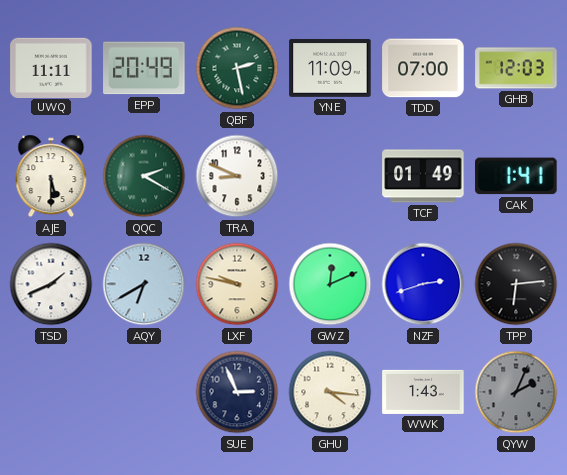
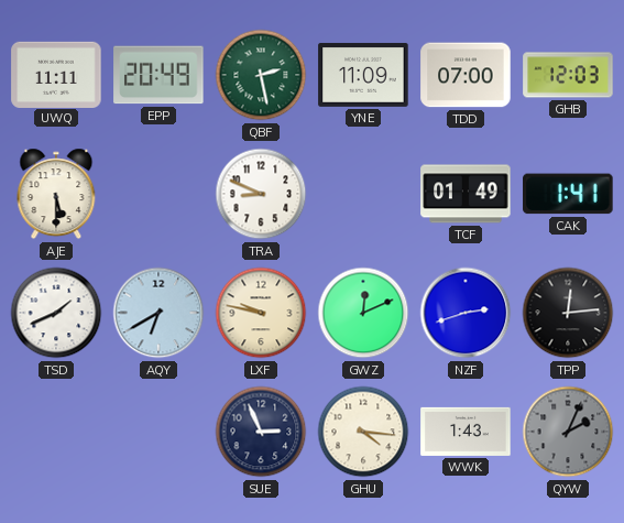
QQC: 2:20 -> none (144, 176)
TPP: 6:14 -> 12:14 (568, 313)
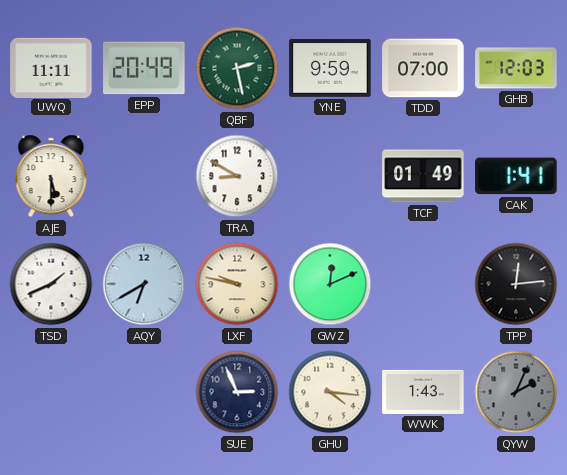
YNE: 11:09 -> 9:59 (330, 68)
TRA: 8:49 -> 8:50 (237, 176)
NZF: 2:42 -> none (466, 313)
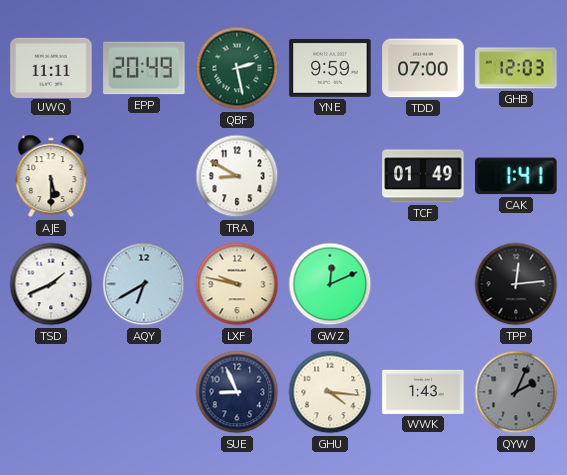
SUE: 2:56 -> 8:56 (237, 392)
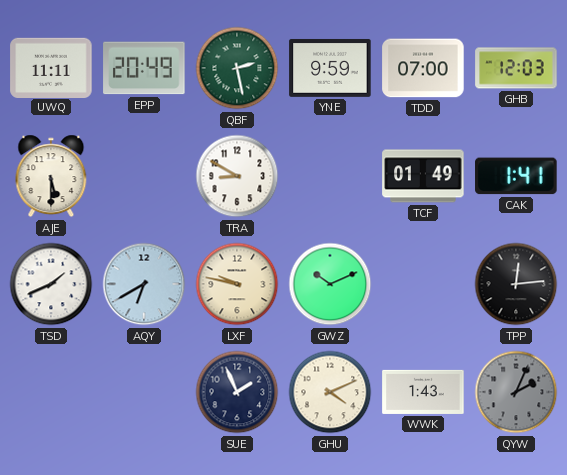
GWZ: 12:11 -> 10:11 (330, 284)
SUE: 8:56 -> 1:56 (237, 392)
GHU: 4:16 -> 4:11 (330, 392)
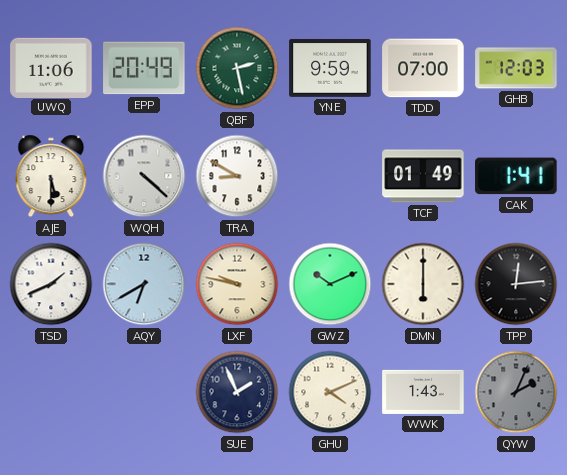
UWQ: 11:11 -> 11:06 (51, 67)
WQH: none -> 4:22 (144, 176)
DMN: none -> 6:00 (423, 284)
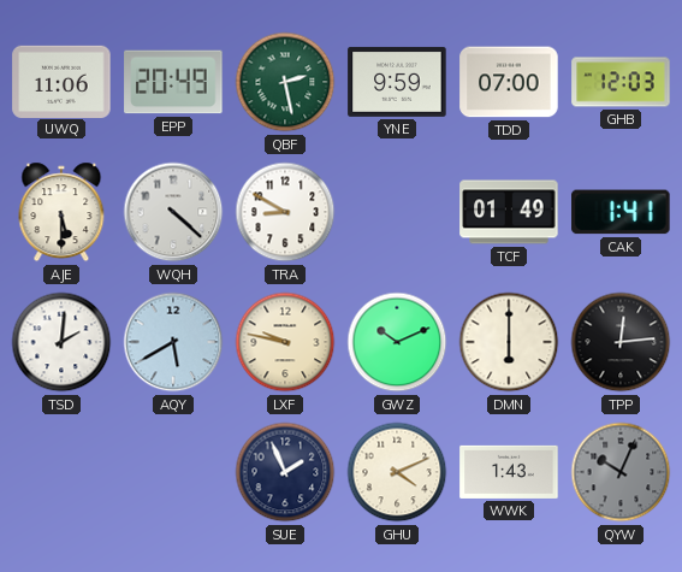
TSD: 1:41 -> 2:01 (61, 342)
AQY: 6:40 -> 5:40 (173, 342)
QYW: 2:04 -> 10:04 (621, 472)
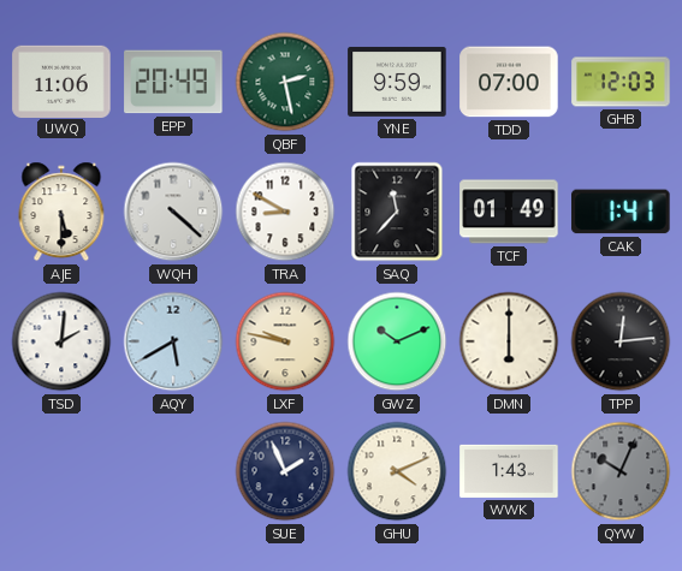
SAQ: none -> 11:37 (397, 212)
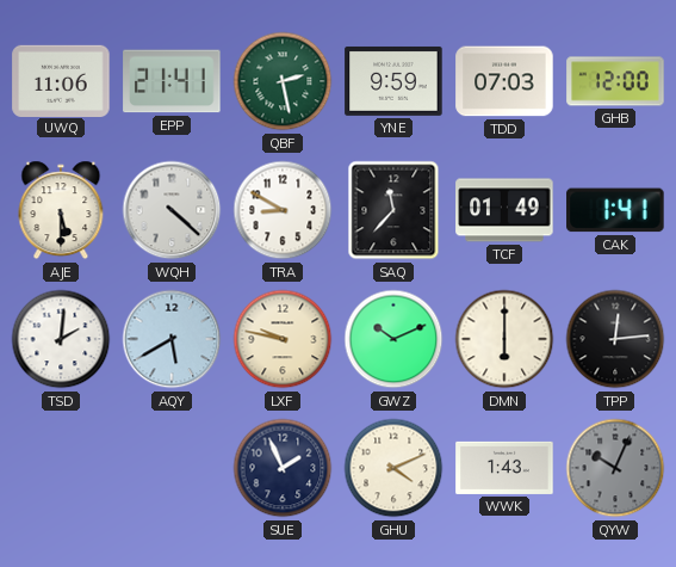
EPP: 20:49 -> 21:41 (172, 81)
TDD: 07:00 -> 07:03 (504, 81)
GHB: 12:03 -> 12:00 (615, 81)
